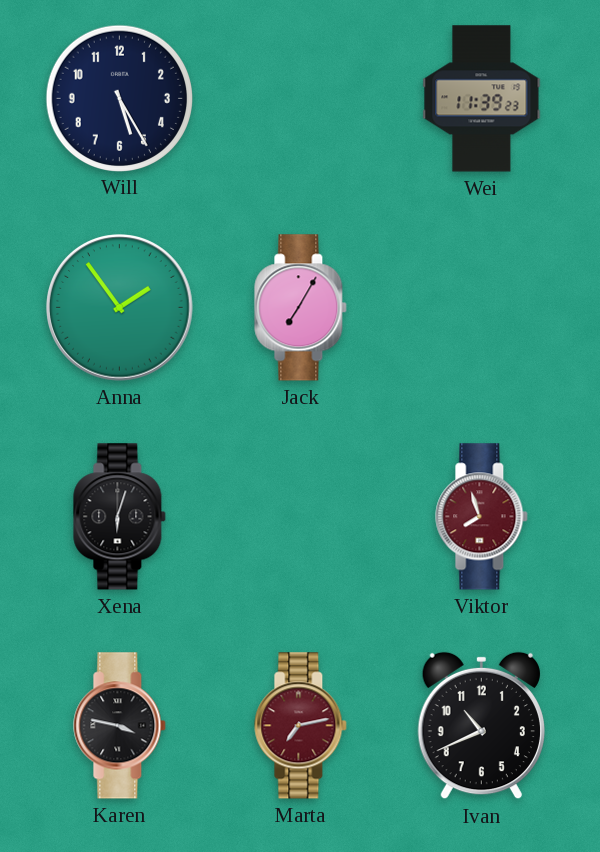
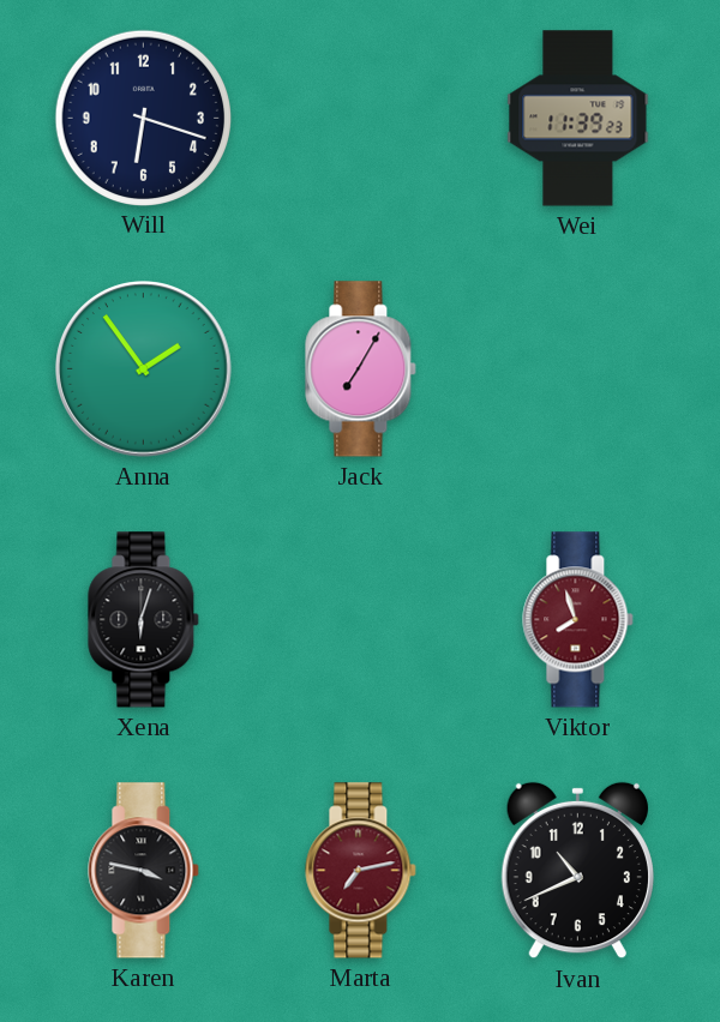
Will: 5:25 -> 6:18 (143, 118)
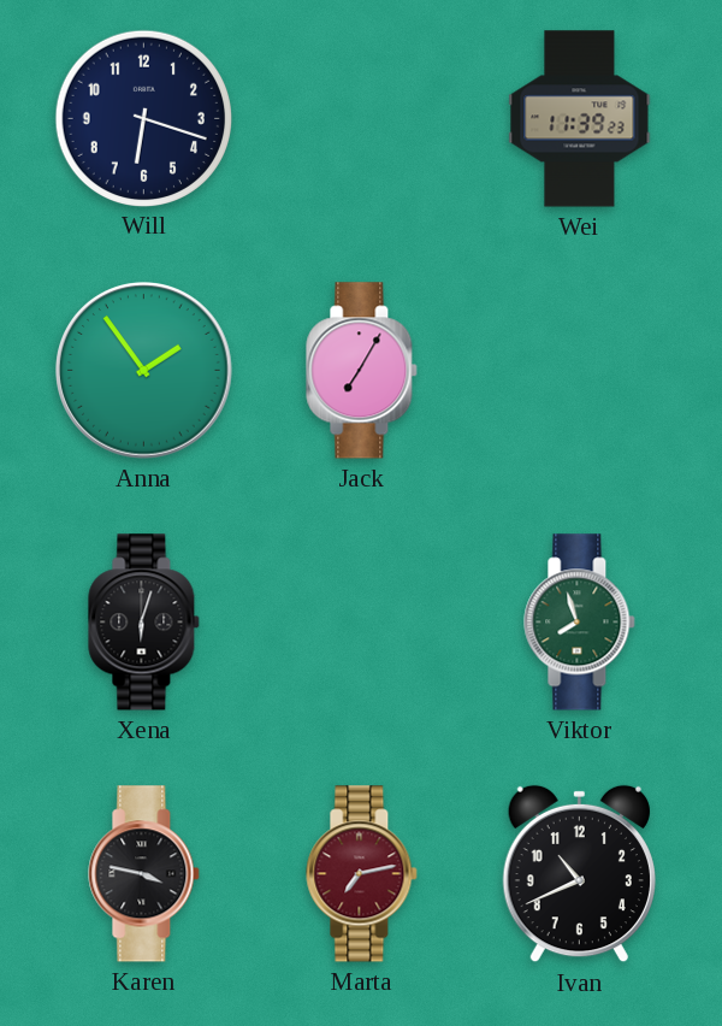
Viktor dial: burgundy -> green (580, 623)
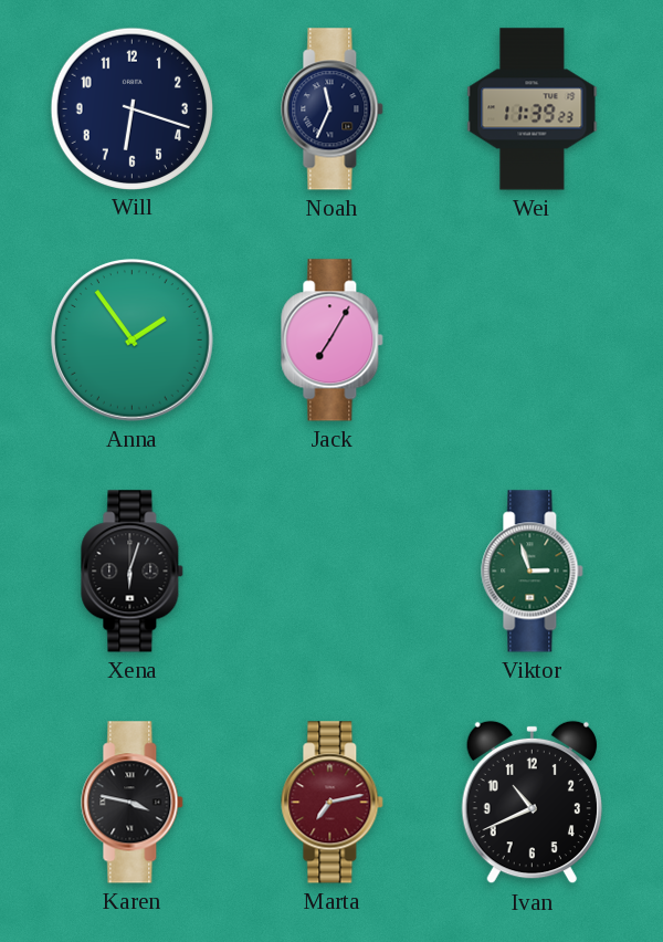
Noah: none -> 11:34 (333, 109)
Viktor: 7:57 -> 2:57 (533, 572)
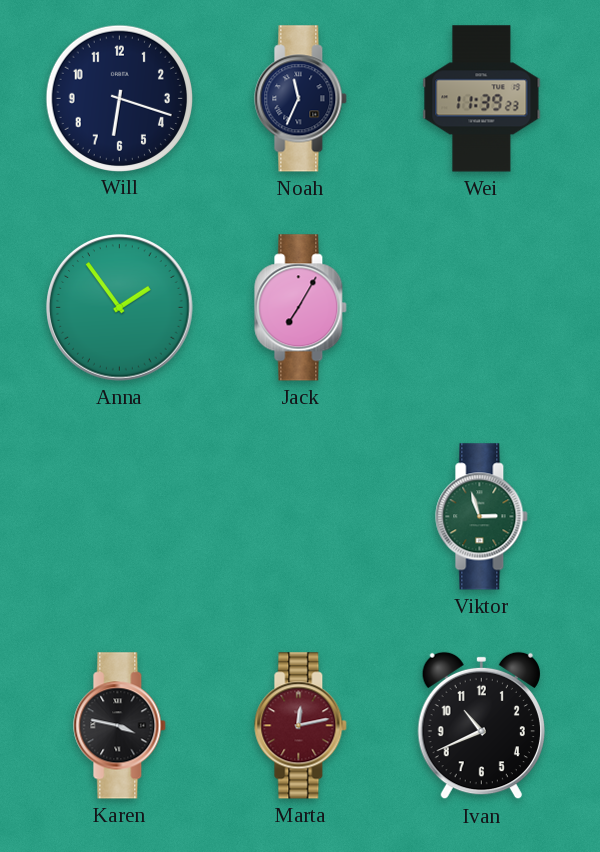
Xena: 6:03 -> none (133, 572)
Marta: 7:13 -> 12:13 (301, 726)
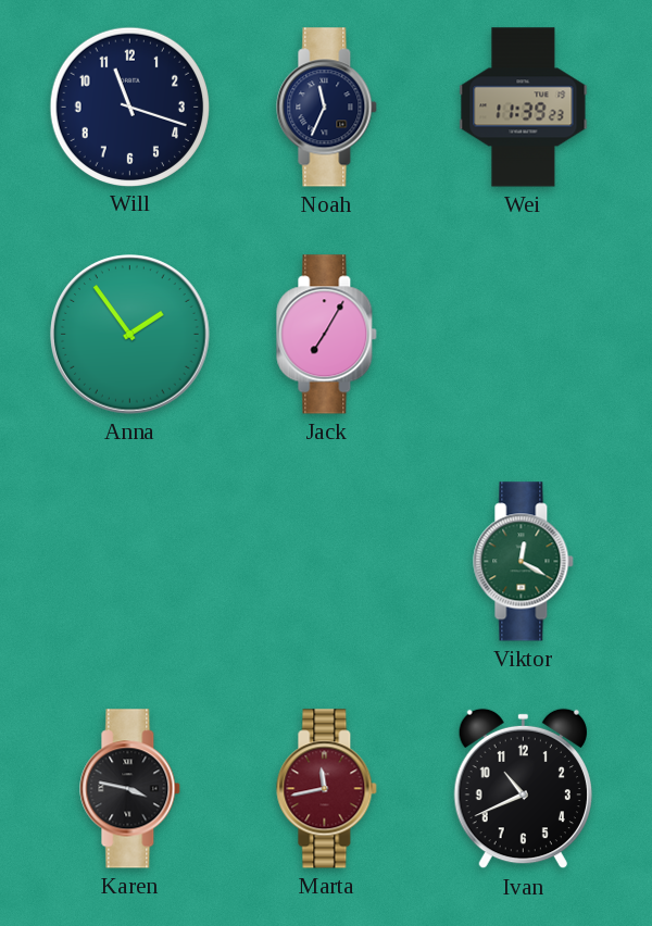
Will: 6:18 -> 11:18 (129, 107)
Viktor: 2:57 -> 12:20 (524, 562)
Marta: 12:13 -> 11:43 (327, 789)
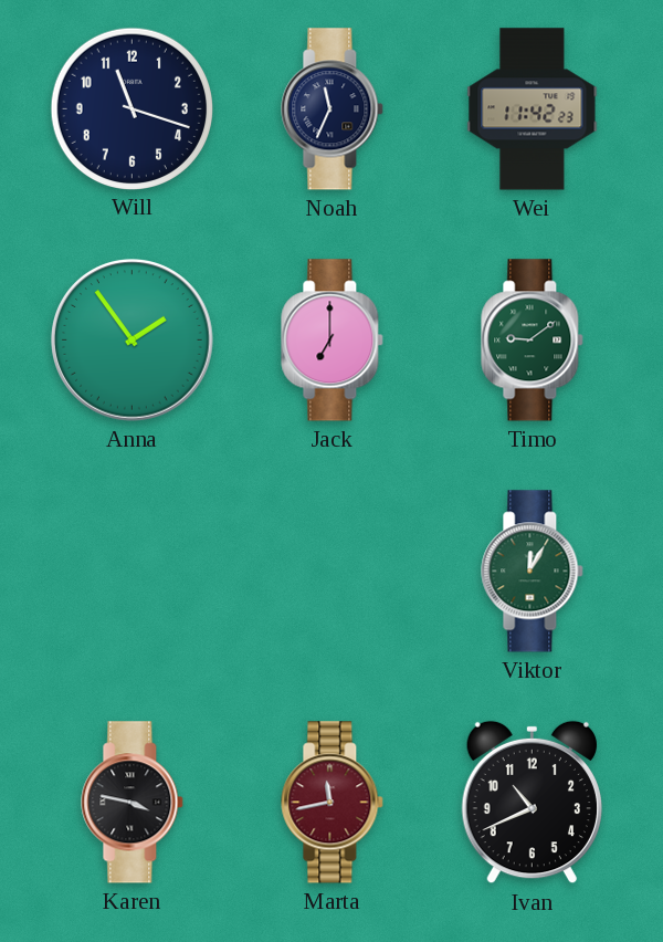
Wei: 11:39 -> 11:42 (533, 109)
Jack: 7:05 -> 7:00 (333, 341)
Timo: none -> 9:09 (533, 341)
Viktor: 12:20 -> 12:05 (533, 572)
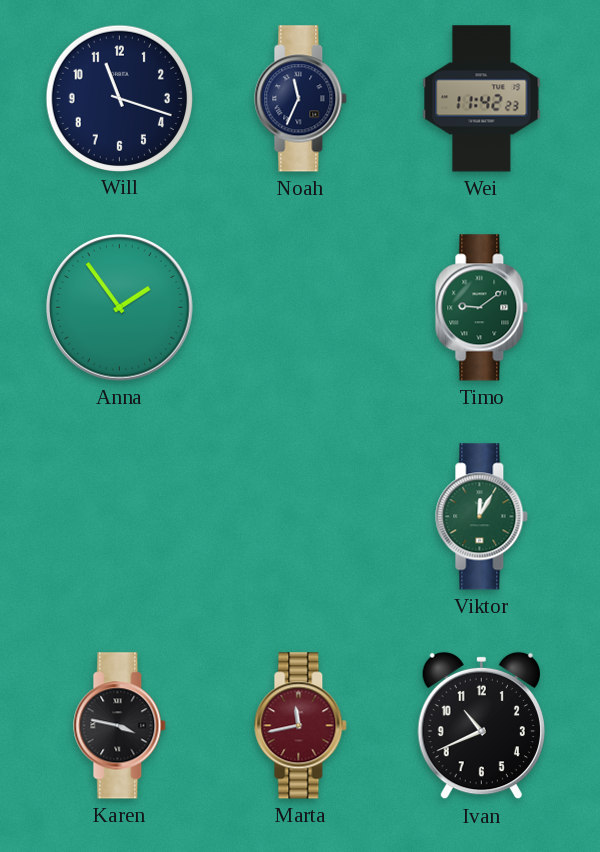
Jack: 7:00 -> none (333, 341)
